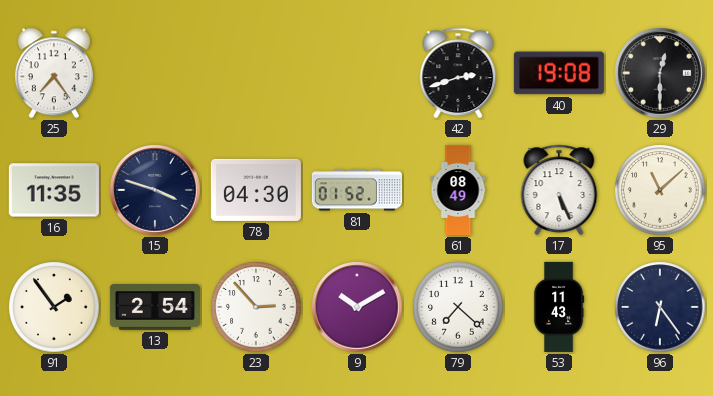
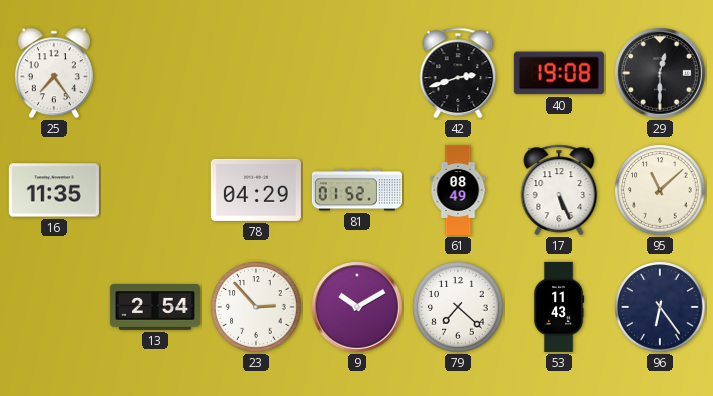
15: 3:48 -> none (155, 190)
78: 04:30 -> 04:29 (256, 190)
91: 1:54 -> none (54, 307)
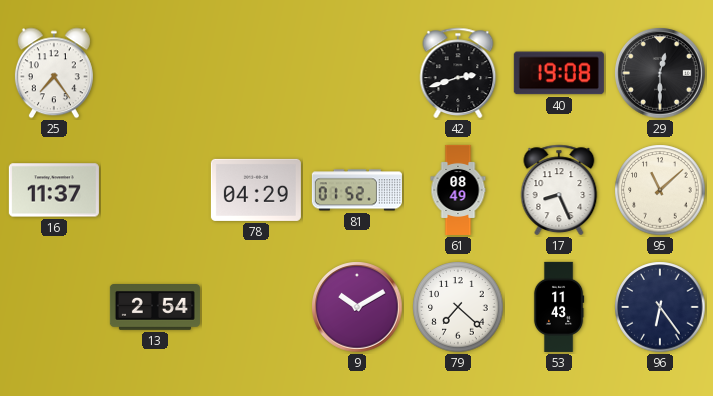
16: 11:35 -> 11:37 (54, 190)
17: 5:26 -> 8:26 (559, 190)
23: 2:53 -> none (256, 307)
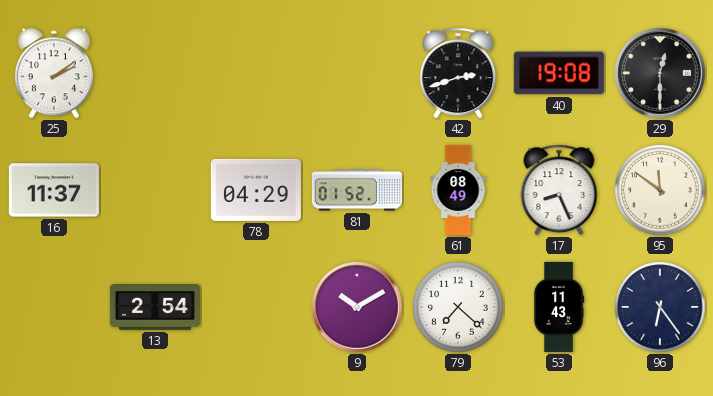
25: 7:24 -> 2:09 (54, 73)
95: 11:08 -> 11:51 (660, 190)
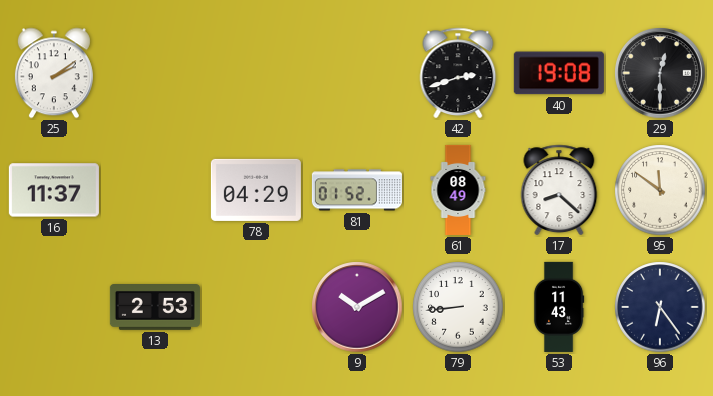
17: 8:26 -> 8:22 (559, 190)
13: 2:54 -> 2:53 (155, 308)
79: 7:22 -> 8:44 (458, 307)
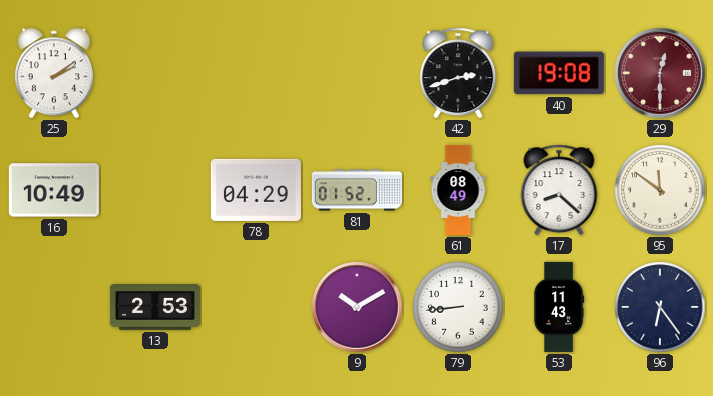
29 dial: black -> burgundy (660, 73)
16: 11:37 -> 10:49 (54, 190)
